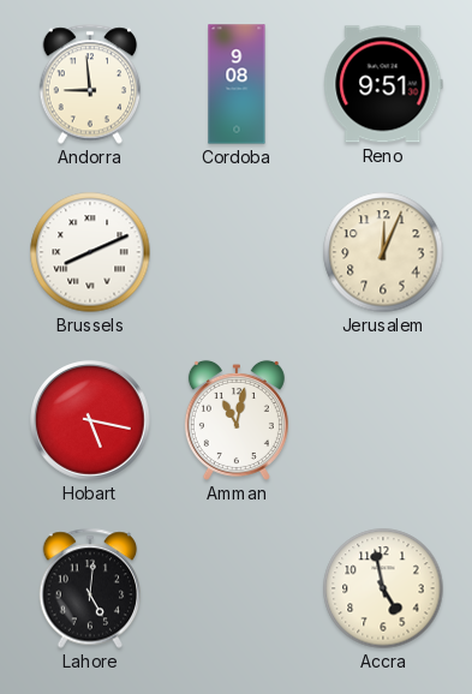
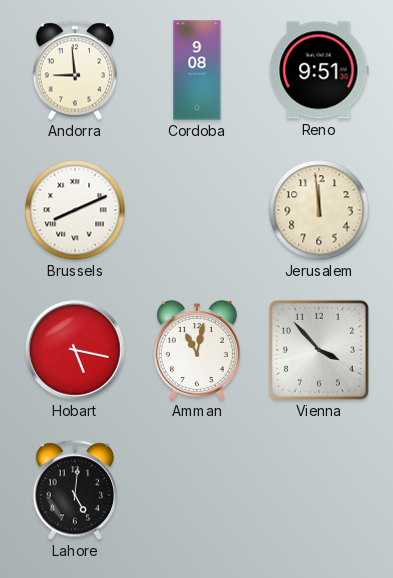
Jerusalem: 12:04 -> 11:59 (319, 210)
Vienna: none -> 3:53 (319, 350)
Accra: 4:58 -> none (383, 588)
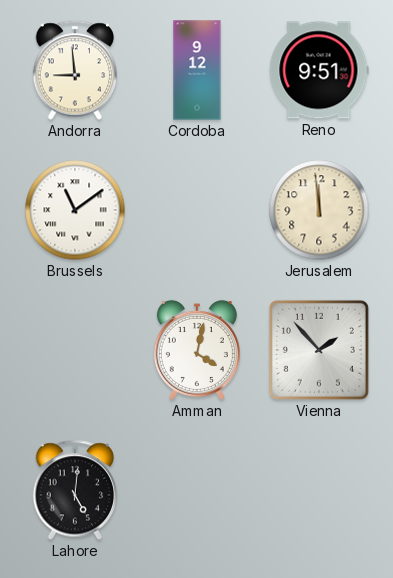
Cordoba: 9:08 -> 9:12 (197, 70)
Brussels: 8:11 -> 11:09 (75, 210)
Hobart: 5:17 -> none (75, 350)
Amman: 11:02 -> 4:02 (197, 350)
Vienna: 3:53 -> 1:53 (319, 350)
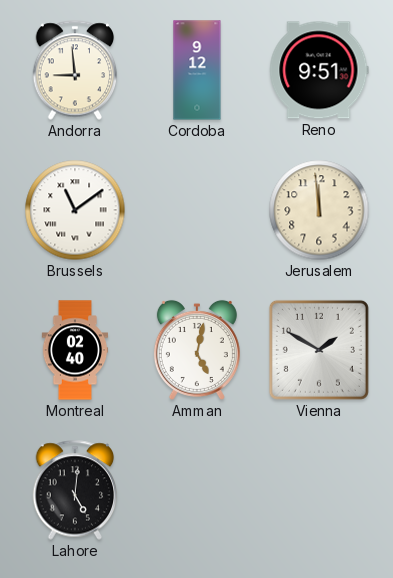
Montreal: none -> 02:40 (75, 350)
Amman: 4:02 -> 5:02 (197, 350)
Vienna: 1:53 -> 1:50 (319, 350)
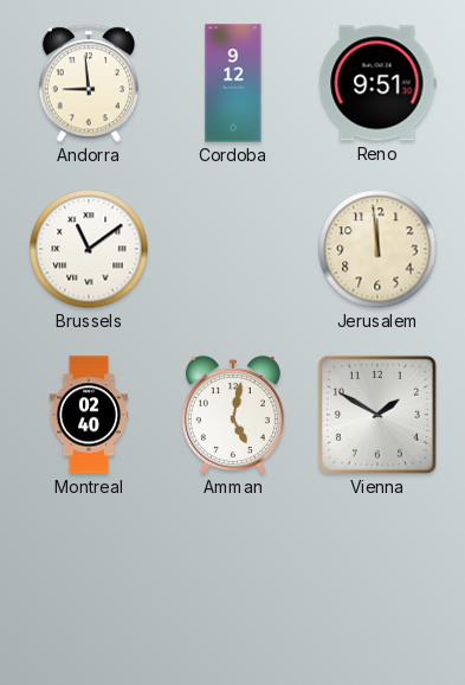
Lahore: 5:01 -> none (75, 490)
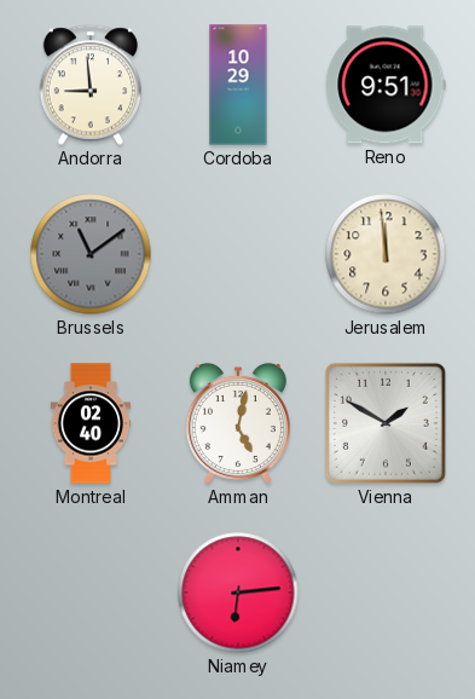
Cordoba: 9:12 -> 10:29 (238, 85)
Brussels dial: white -> grey (91, 254)
Niamey: none -> 6:14 (238, 593)
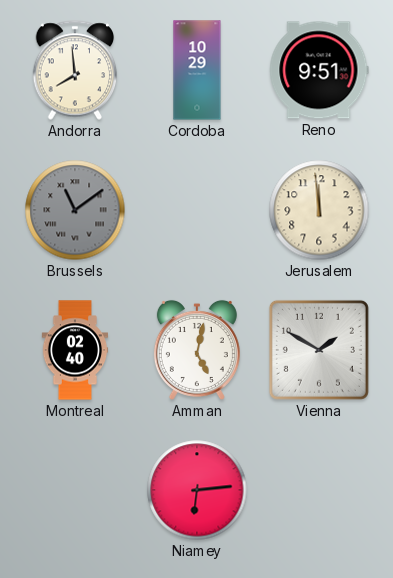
Andorra: 8:59 -> 7:59 (75, 70)
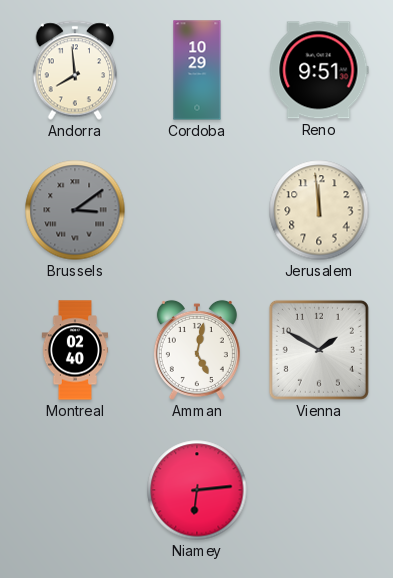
Brussels: 11:09 -> 3:09 (75, 210)
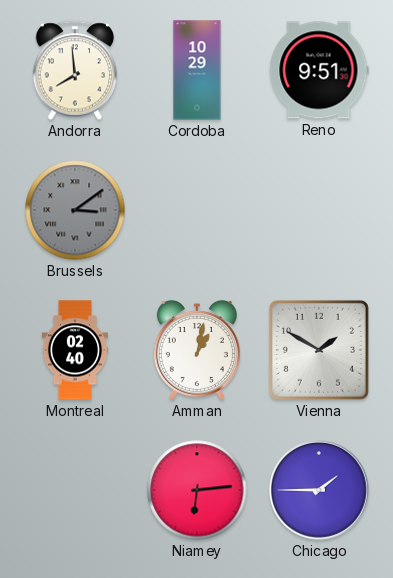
Jerusalem: 11:59 -> none (319, 210)
Amman: 5:02 -> 1:02 (197, 350)
Chicago: none -> 1:45 (319, 490)
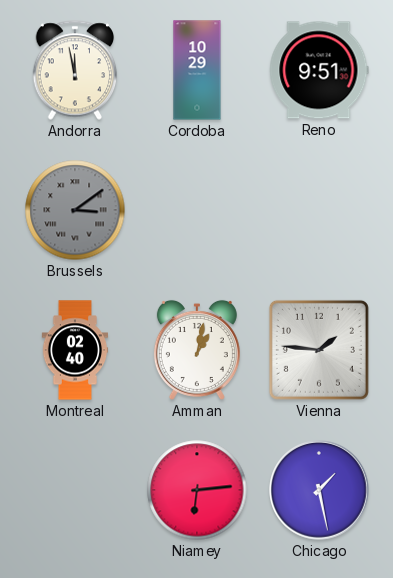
Andorra: 7:59 -> 11:58 (75, 70)
Vienna: 1:50 -> 1:46 (319, 350)
Chicago: 1:45 -> 1:28 (319, 490)
